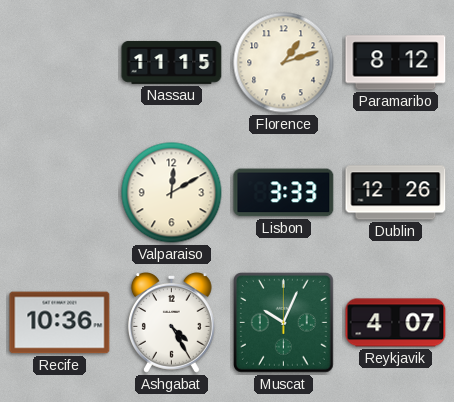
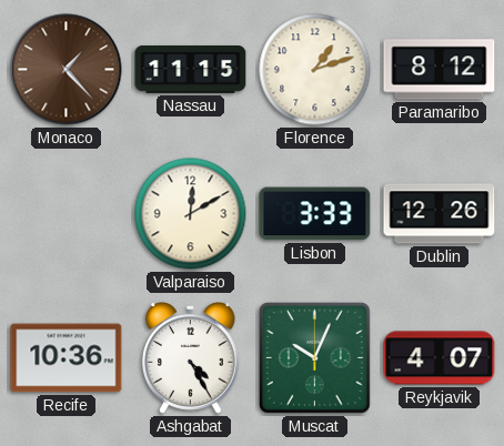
Monaco: none -> 1:23 (67, 70)
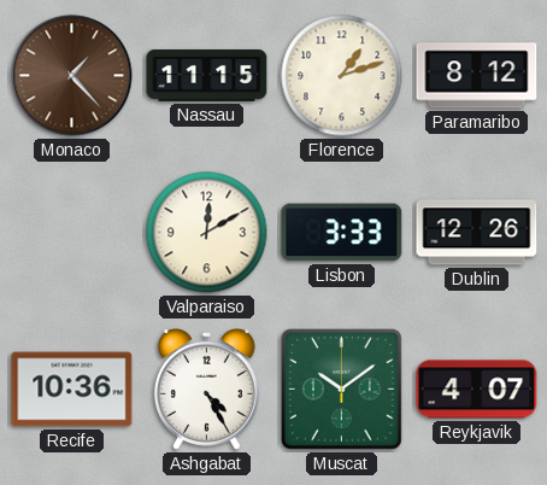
Muscat: 10:04 -> 10:09 (342, 390)
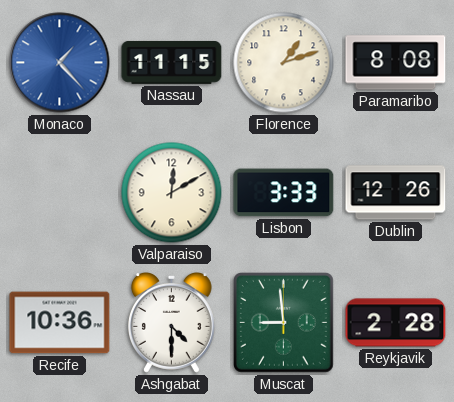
Monaco dial: brown -> blue (60, 63)
Paramaribo: 8:12 -> 8:08 (396, 63)
Ashgabat: 4:25 -> 4:30 (171, 323)
Muscat: 10:09 -> 8:59 (284, 323)
Reykjavik: 4:07 -> 2:28 (396, 323)
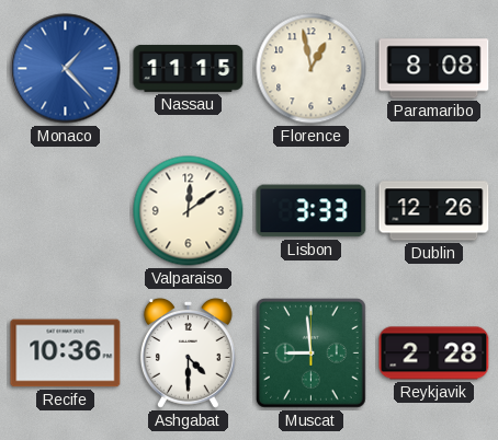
Florence: 1:12 -> 12:58 (312, 69)
Valparaiso: 12:10 -> 12:09 (189, 211)
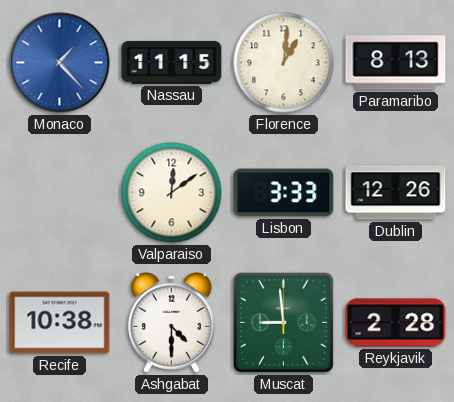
Florence: 12:58 -> 1:01 (284, 63)
Paramaribo: 8:08 -> 8:13 (396, 63)
Recife: 10:36 -> 10:38 (60, 323)
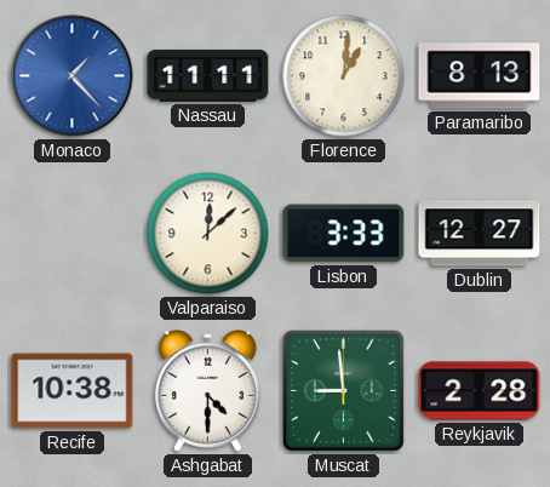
Nassau: 11:15 -> 11:11 (208, 75)
Valparaiso: 12:09 -> 12:08 (208, 234)
Dublin: 12:26 -> 12:27 (480, 234)
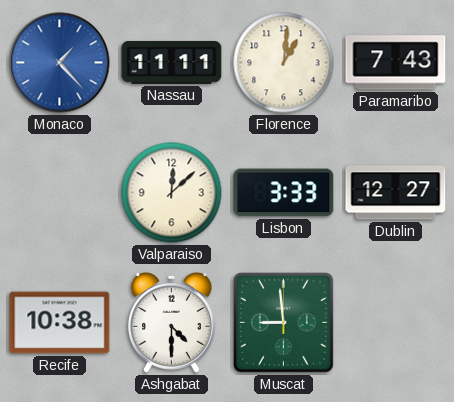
Paramaribo: 8:13 -> 7:43 (396, 63)
Reykjavik: 2:28 -> none (480, 391)
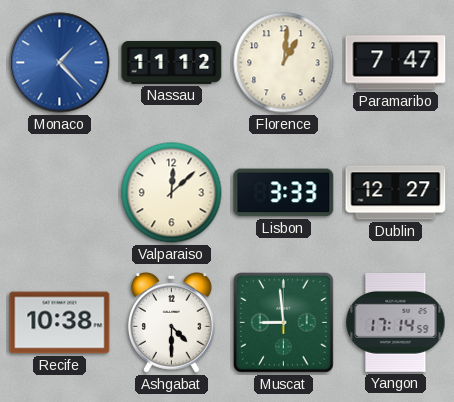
Nassau: 11:11 -> 11:12 (172, 62)
Paramaribo: 7:43 -> 7:47 (396, 63)
Yangon: none -> 17:14 (396, 322)
